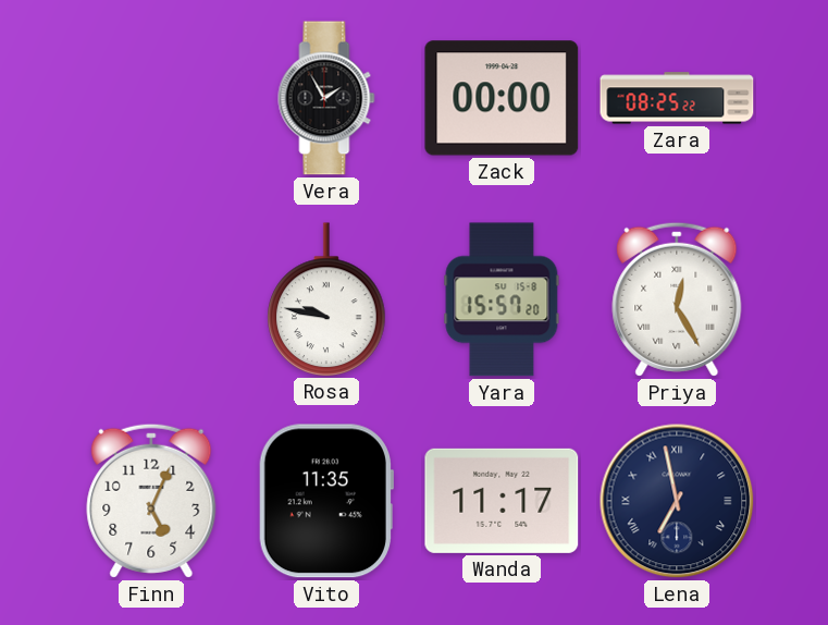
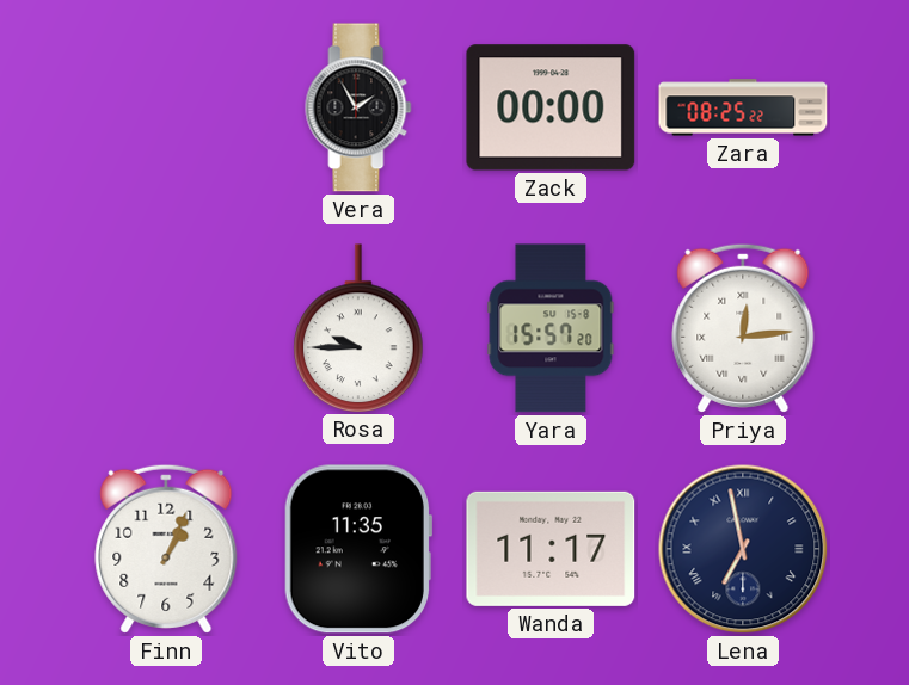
Rosa: 9:47 -> 9:45 (358, 328)
Priya: 12:25 -> 12:14 (743, 328)
Finn: 5:04 -> 1:04 (166, 549)
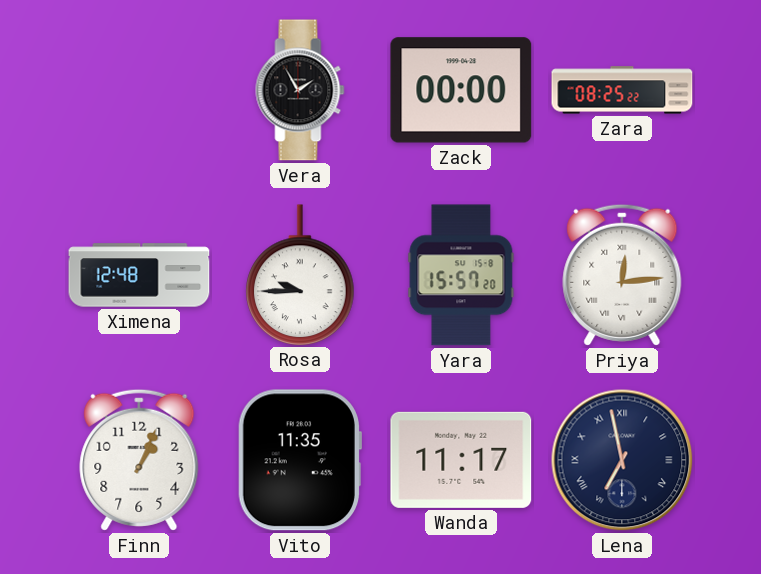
Ximena: none -> 12:48 (139, 275)
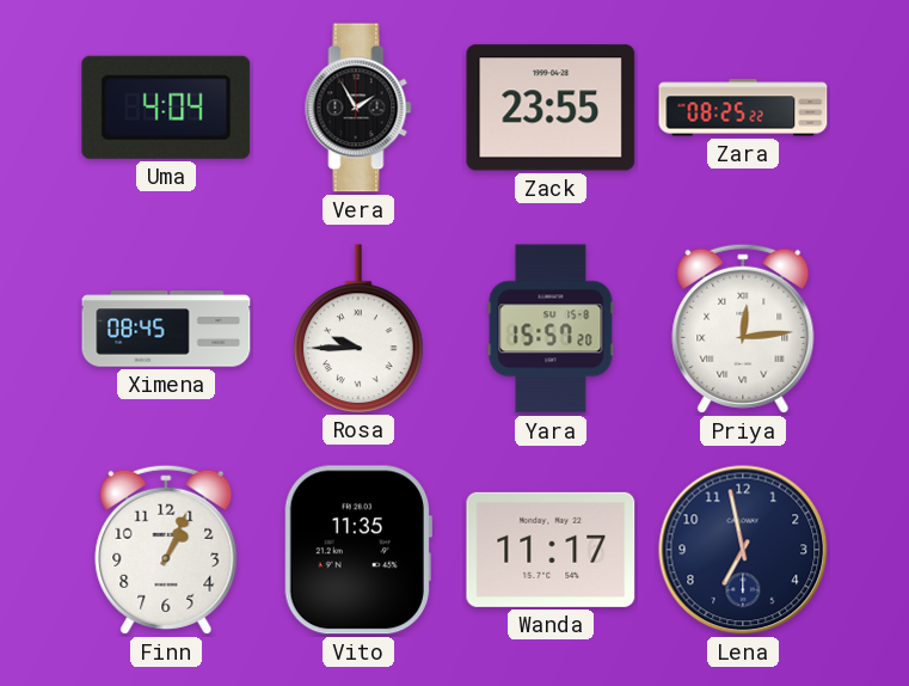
Uma: none -> 4:04 (166, 108)
Zack: 00:00 -> 23:55 (551, 108)
Ximena: 12:48 -> 08:45 (166, 329)
Lena numerals: Roman -> Arabic (743, 550)
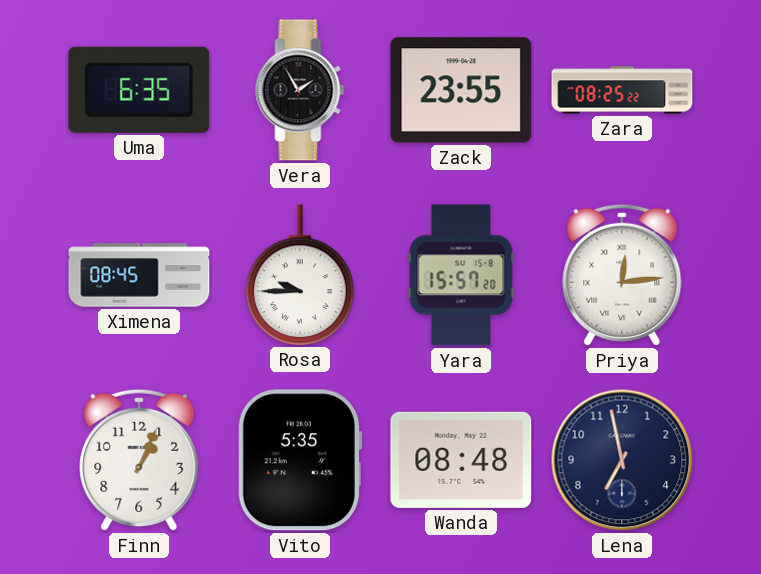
Uma: 4:04 -> 6:35 (139, 90)
Vito: 11:35 -> 5:35 (299, 460)
Wanda: 11:17 -> 08:48 (461, 460)
